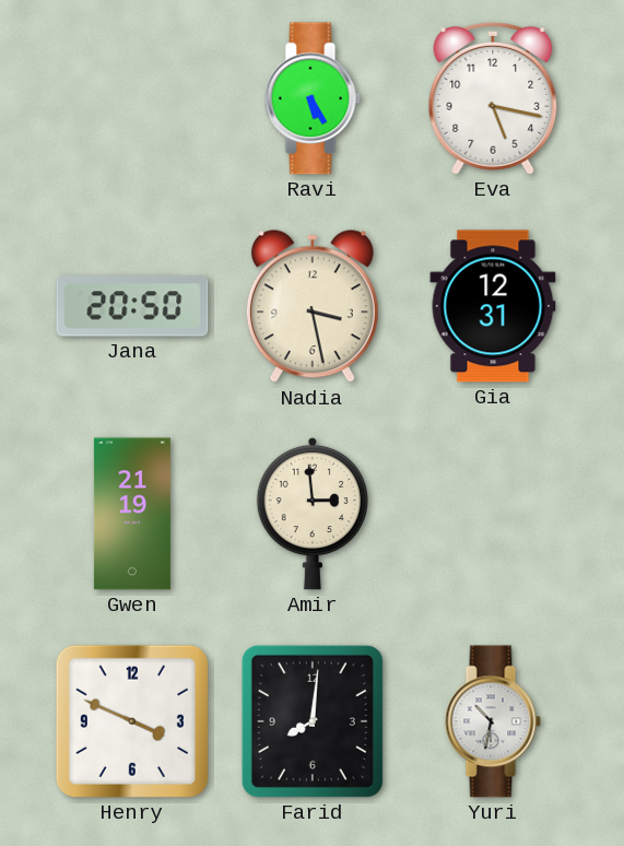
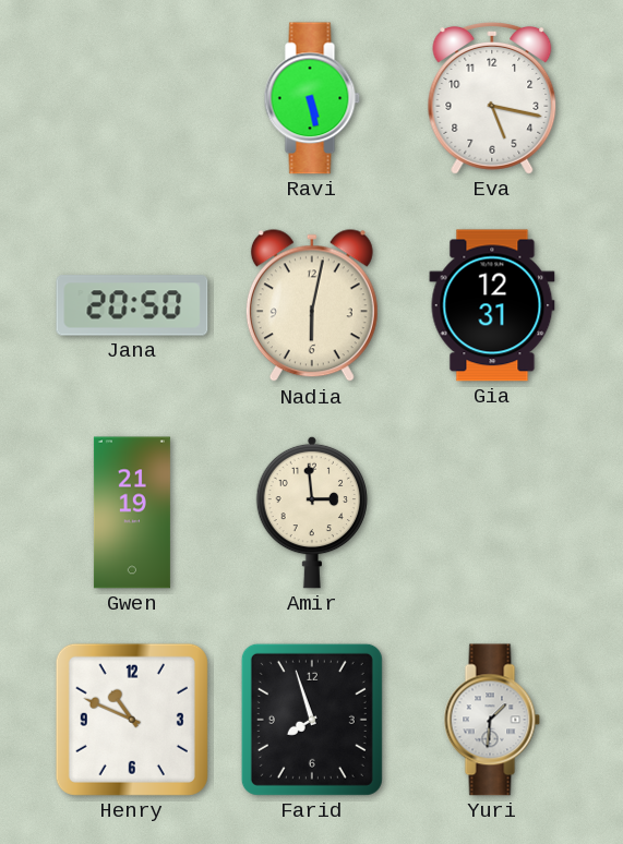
Ravi: 5:25 -> 5:28 (312, 98)
Nadia: 3:28 -> 6:02 (312, 306)
Henry: 3:49 -> 10:49 (132, 720)
Farid: 8:01 -> 7:57 (312, 720)
Yuri: 10:32 -> 1:31 (492, 720)
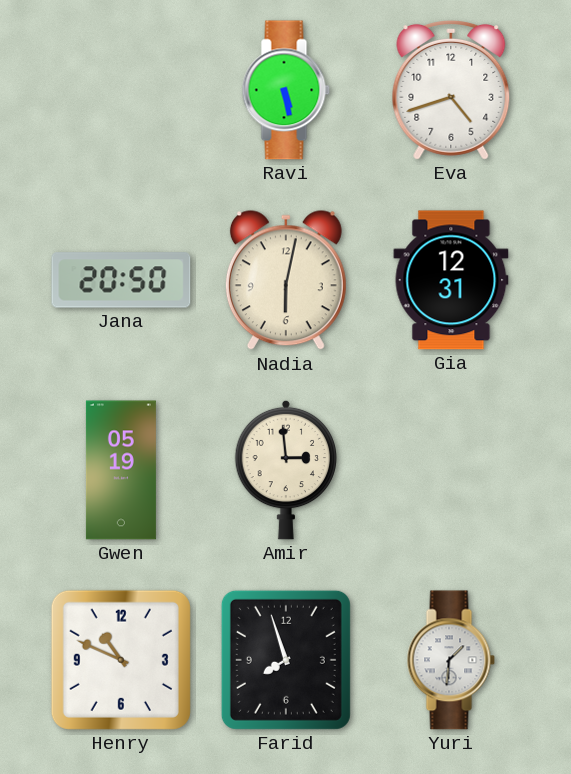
Eva: 5:17 -> 4:42 (451, 90)
Gwen: 21:19 -> 05:19 (121, 470)
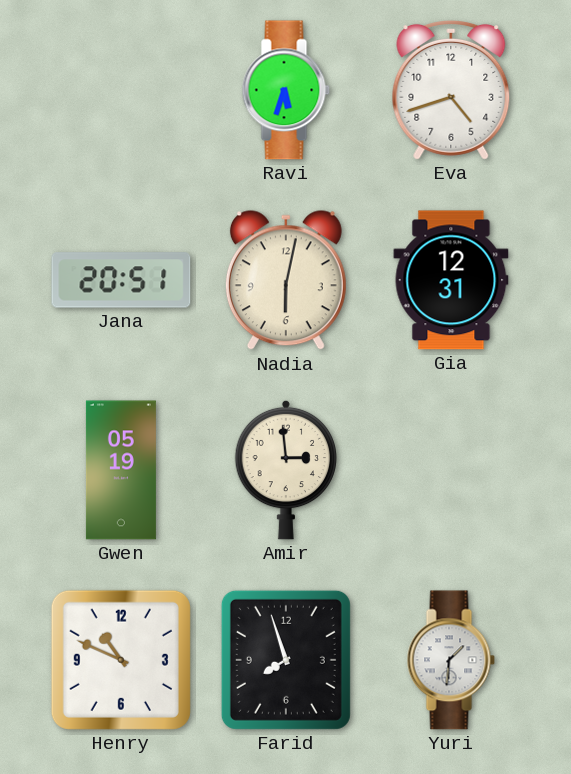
Ravi: 5:28 -> 5:33 (286, 90)
Jana: 20:50 -> 20:51 (121, 280)
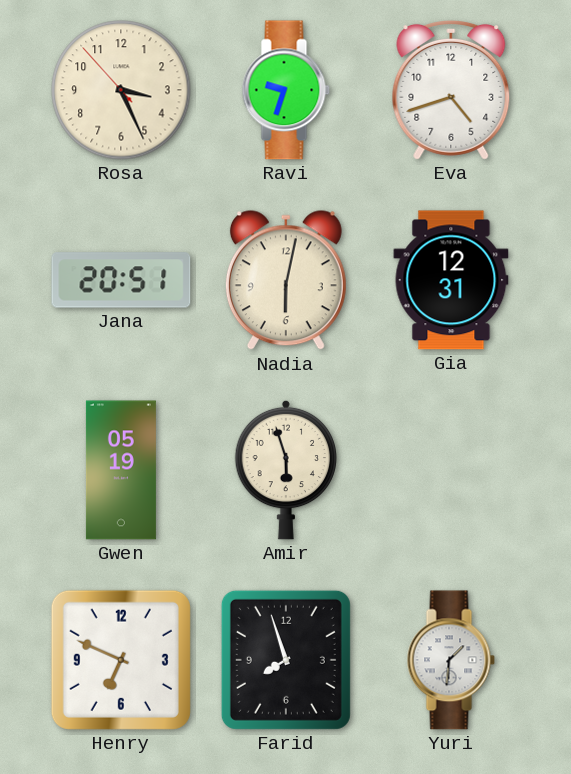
Rosa: none -> 3:25 (121, 90)
Ravi: 5:33 -> 9:33 (286, 90)
Amir: 2:59 -> 5:57 (286, 470)
Henry: 10:49 -> 6:49 (121, 660)
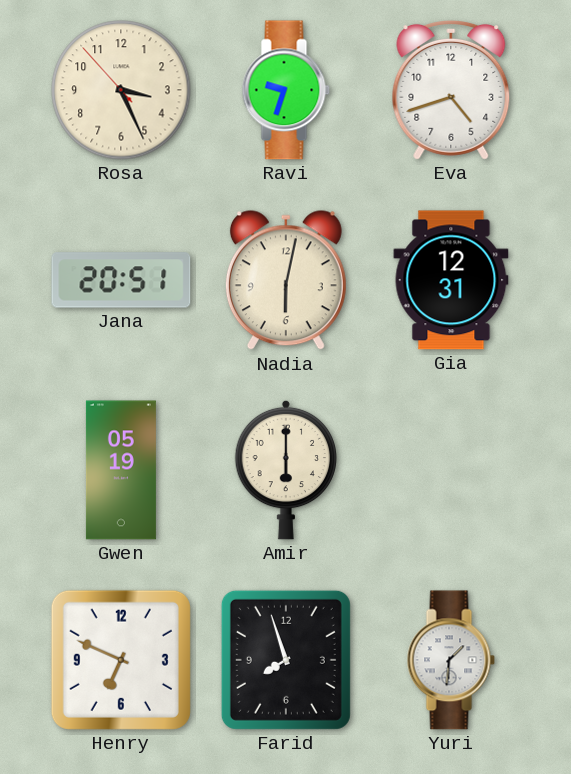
Amir: 5:57 -> 6:00 (286, 470)
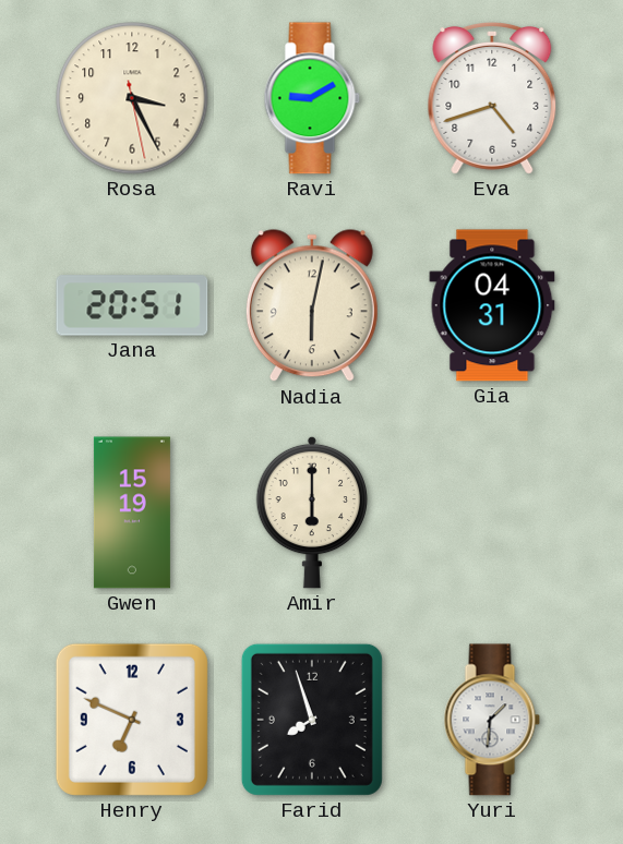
Rosa: 3:25:53 -> 3:25:28 (132, 98)
Ravi: 9:33 -> 9:10 (312, 98)
Gia: 12:31 -> 04:31 (492, 305)
Gwen: 05:19 -> 15:19 (132, 513)
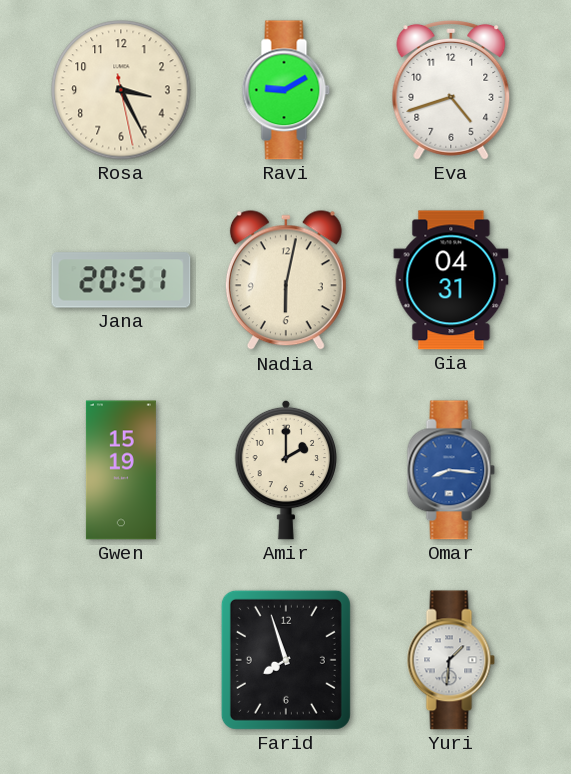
Amir: 6:00 -> 2:00 (286, 470)
Omar: none -> 8:16 (451, 470)
Henry: 6:49 -> none (132, 720)
